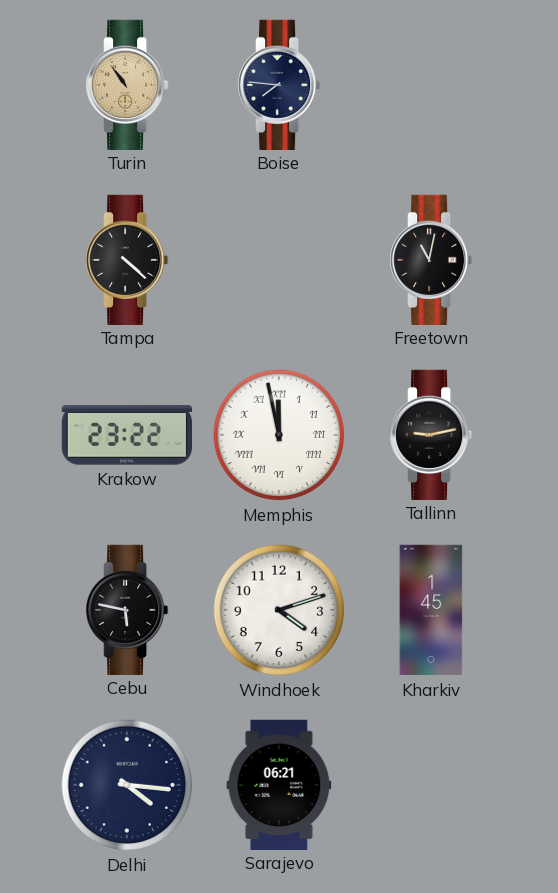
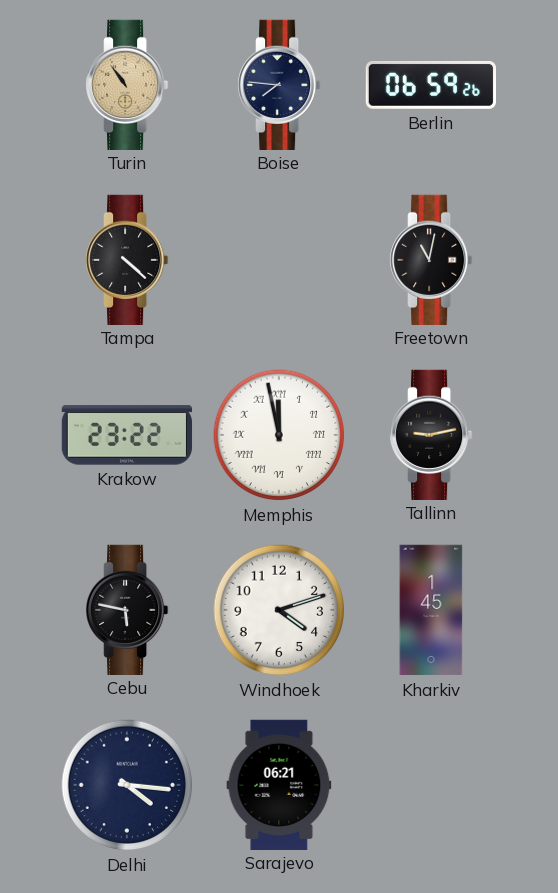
Berlin: none -> 06:59 (430, 86)
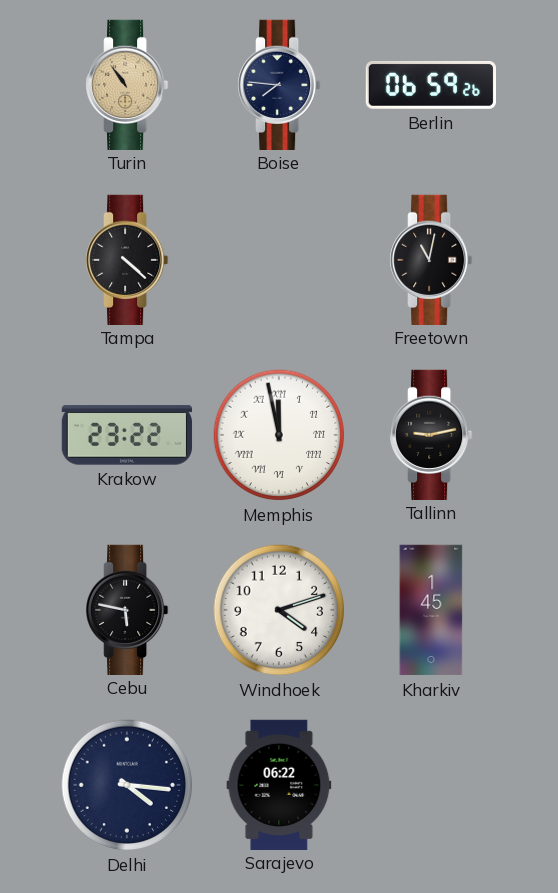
Sarajevo: 06:21 -> 06:22 (279, 784)
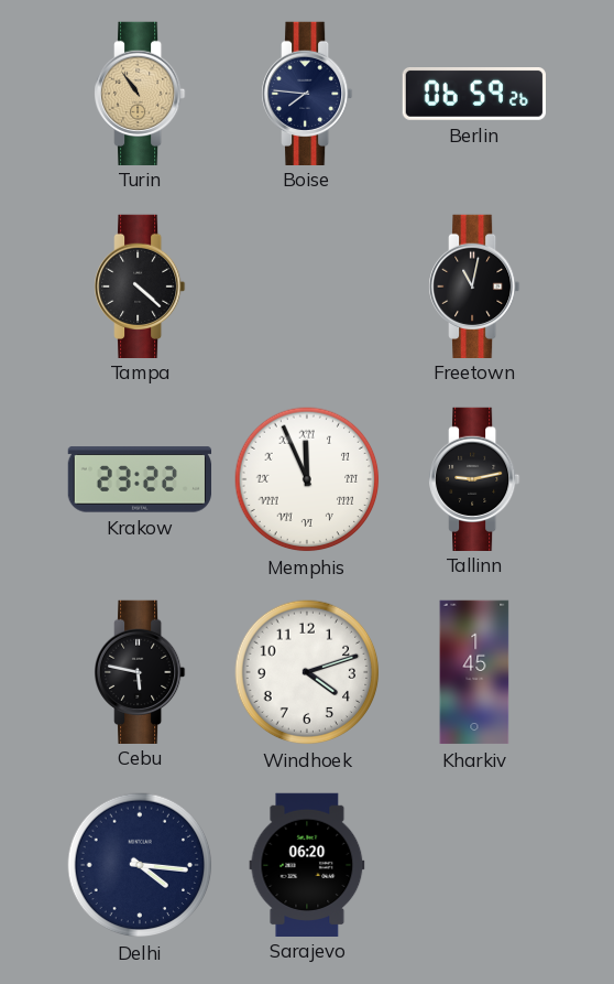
Memphis: 11:58 -> 11:56 (307, 479)
Sarajevo: 06:22 -> 06:20 (307, 864)
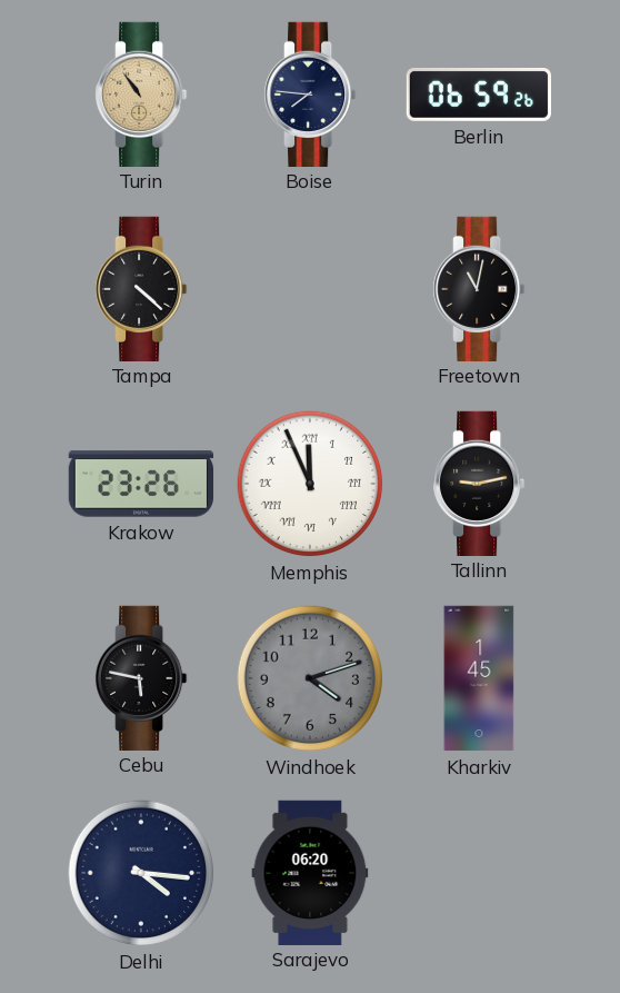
Krakow: 23:22 -> 23:26 (141, 484)
Windhoek dial: white -> grey (310, 678)
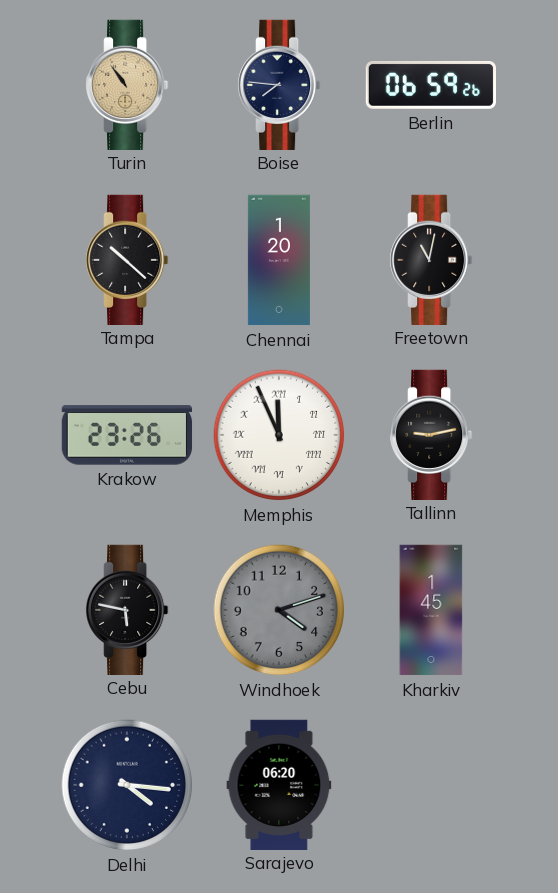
Tampa: 4:22 -> 10:22 (128, 259)
Chennai: none -> 1:20 (279, 260)
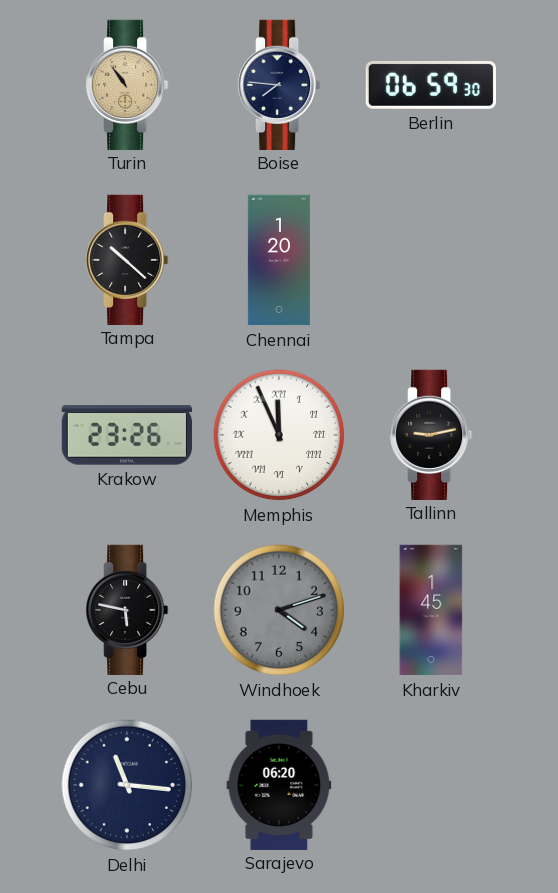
Berlin: 06:59:26 -> 06:59:30 (430, 86)
Freetown: 11:02 -> none (432, 259)
Delhi: 4:16 -> 11:16 (127, 785)
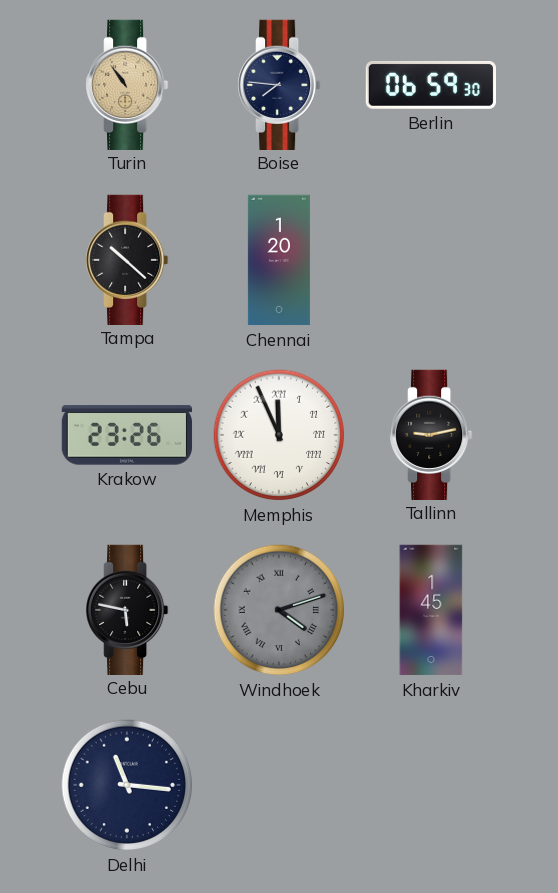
Windhoek numerals: Arabic -> Roman (279, 610)
Sarajevo: 06:20 -> none (279, 784)
